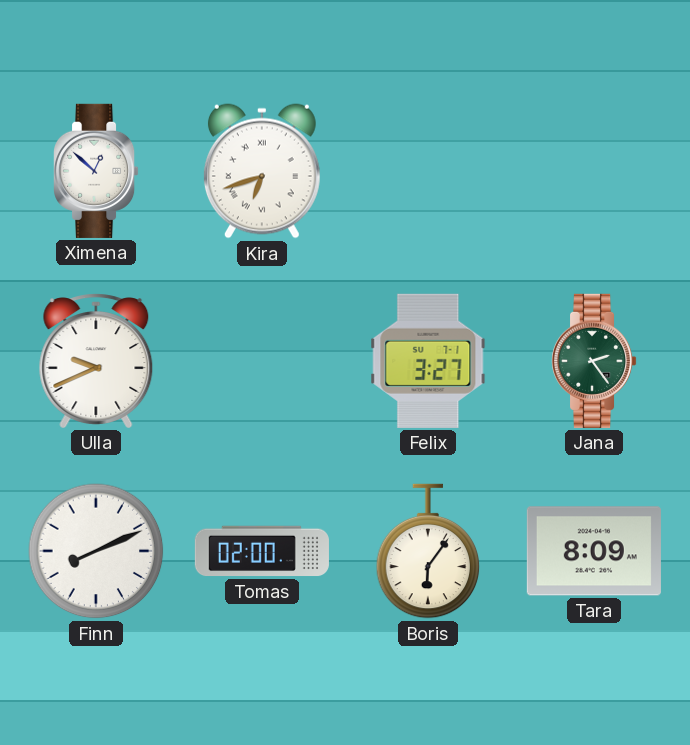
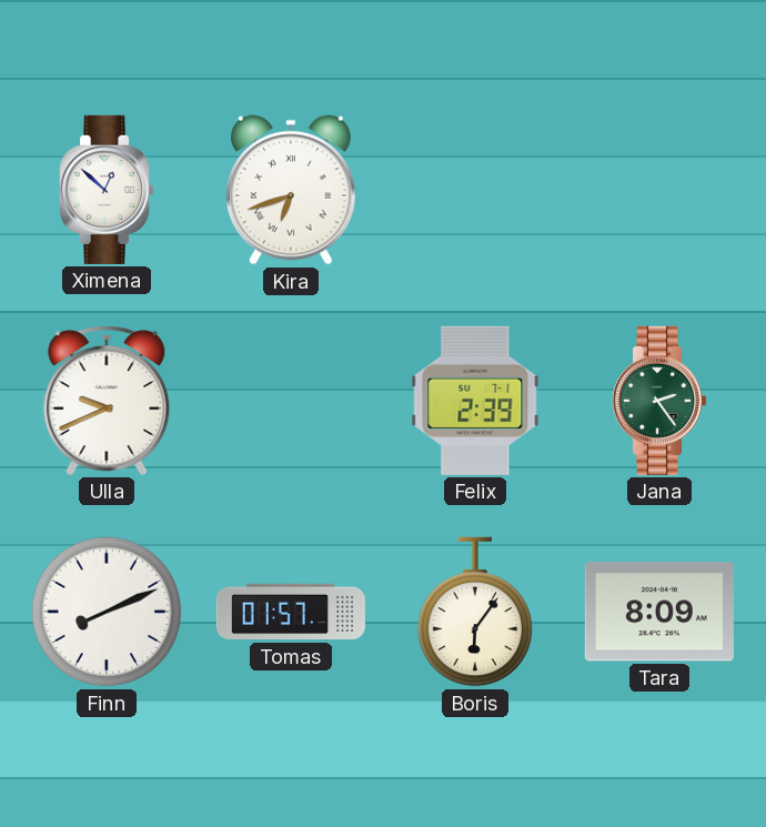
Felix: 3:27 -> 2:39 (475, 401)
Tomas: 02:00 -> 01:57 (291, 612)
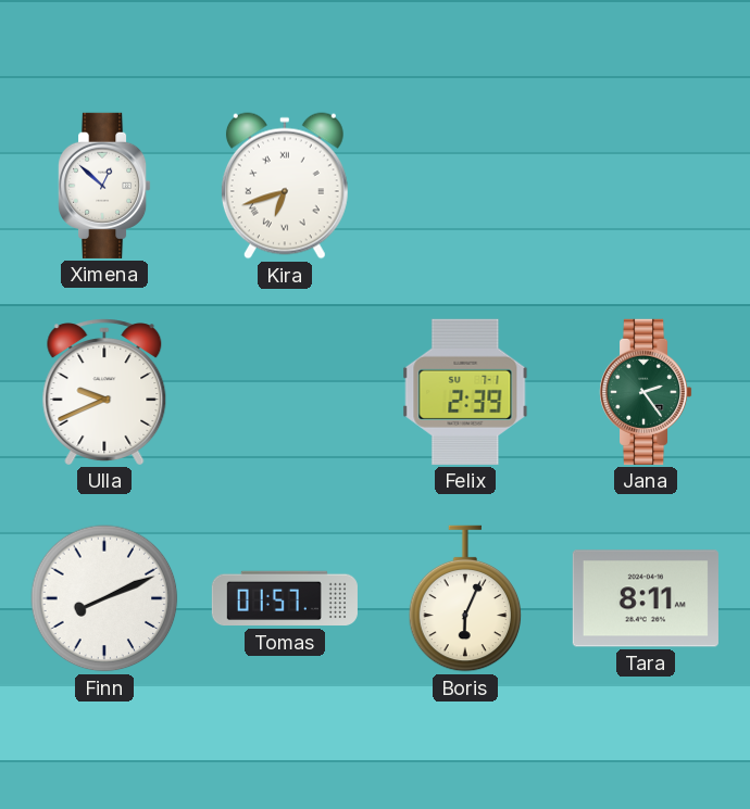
Boris: 6:06 -> 6:04 (465, 598)
Tara: 8:09 -> 8:11 (646, 598)
